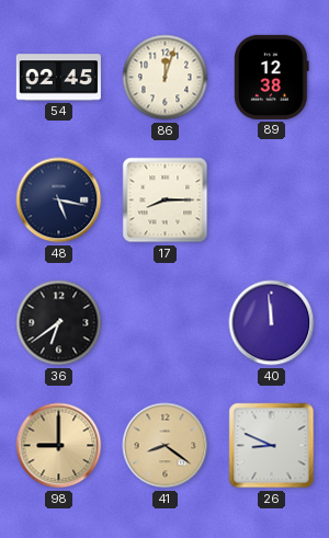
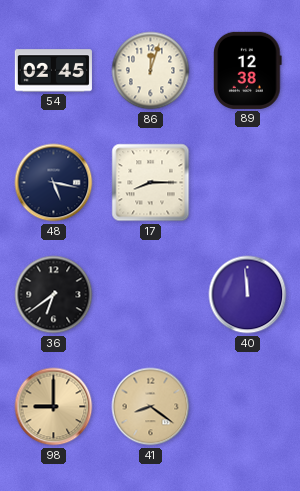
26: 8:49 -> none (272, 446)
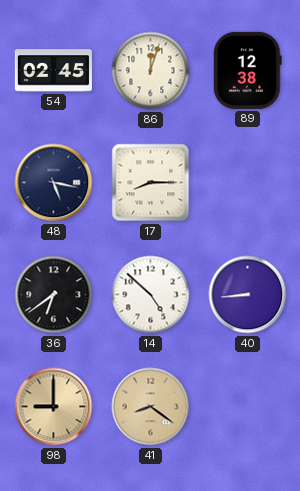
14: none -> 4:52 (151, 295)
40: 11:59 -> 8:44 (248, 295)
